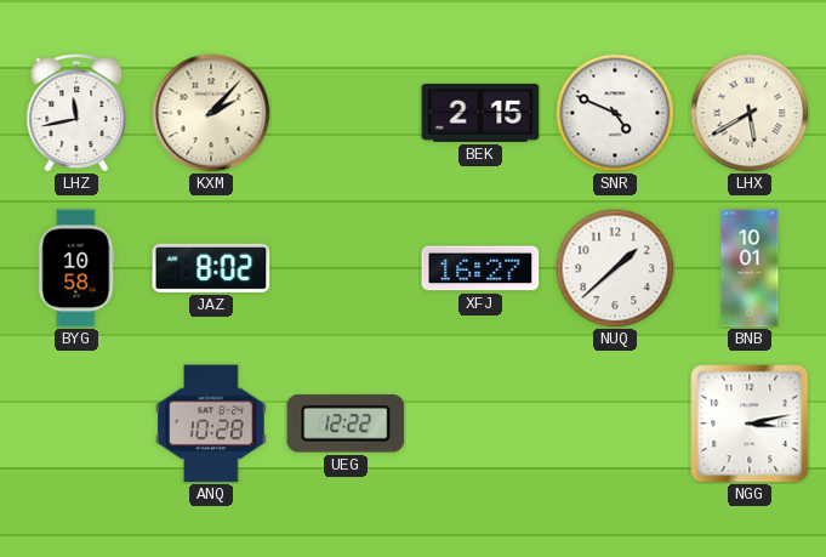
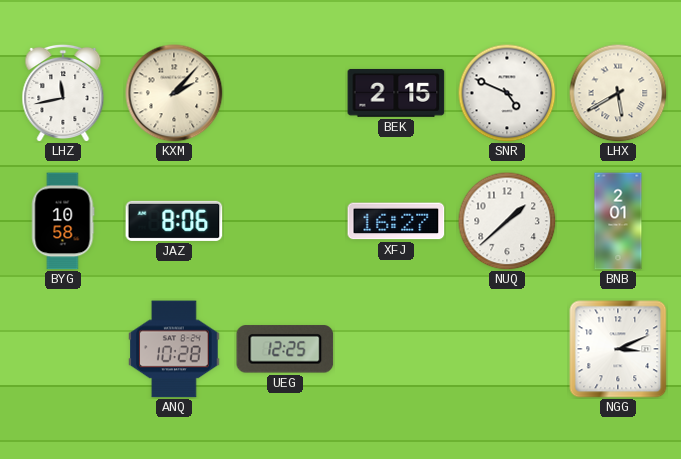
JAZ: 8:02 -> 8:06 (174, 221)
BNB: 10:01 -> 2:01 (618, 221)
UEG: 12:22 -> 12:25 (285, 349)
NGG: 3:13 -> 3:11 (618, 349)
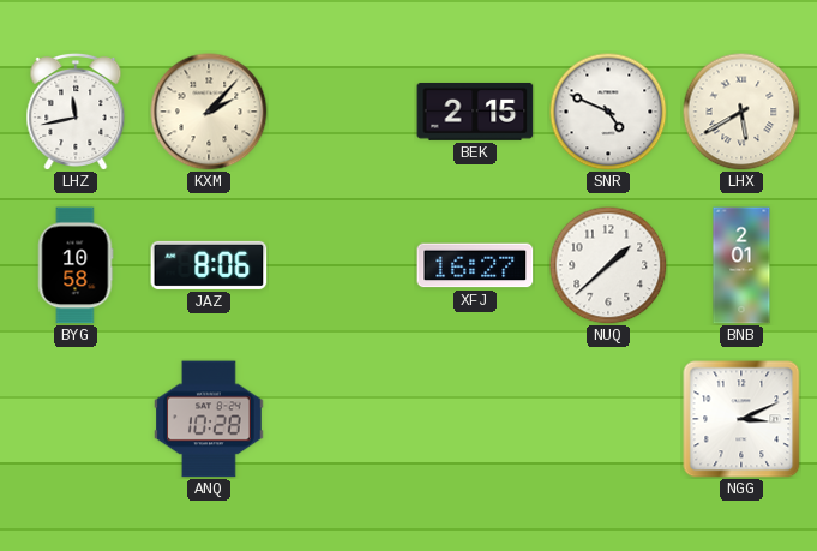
UEG: 12:25 -> none (285, 349)
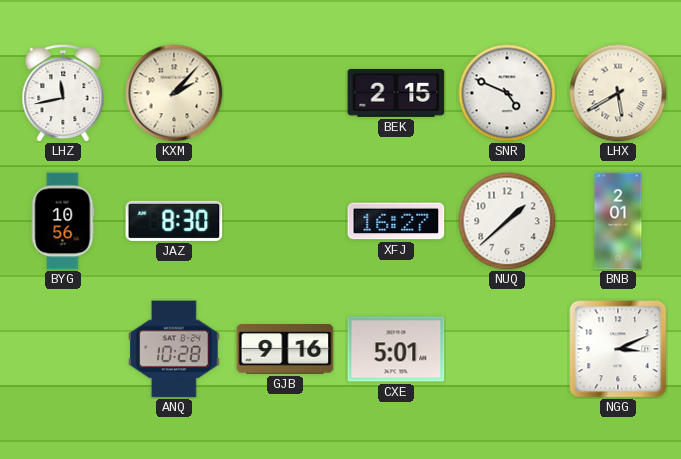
BYG: 10:58 -> 10:56 (63, 221)
JAZ: 8:06 -> 8:30 (174, 221)
GJB: none -> 9:16 (285, 349)
CXE: none -> 5:01 (396, 349)
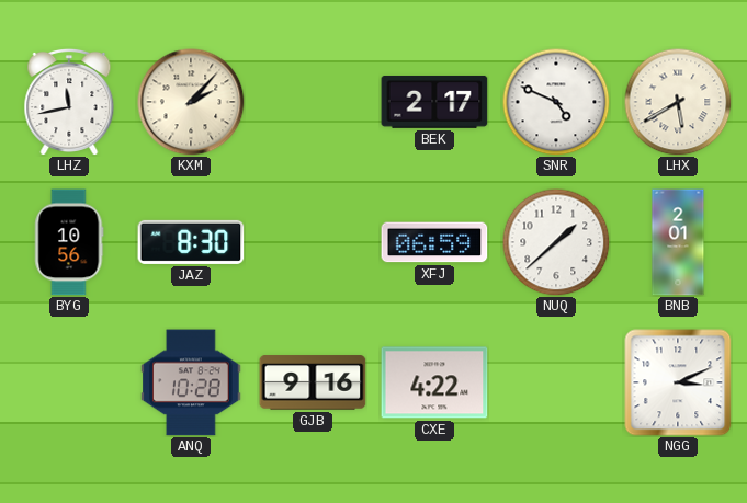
BEK: 2:15 -> 2:17 (434, 102)
XFJ: 16:27 -> 06:59 (434, 242)
CXE: 5:01 -> 4:22 (434, 382)
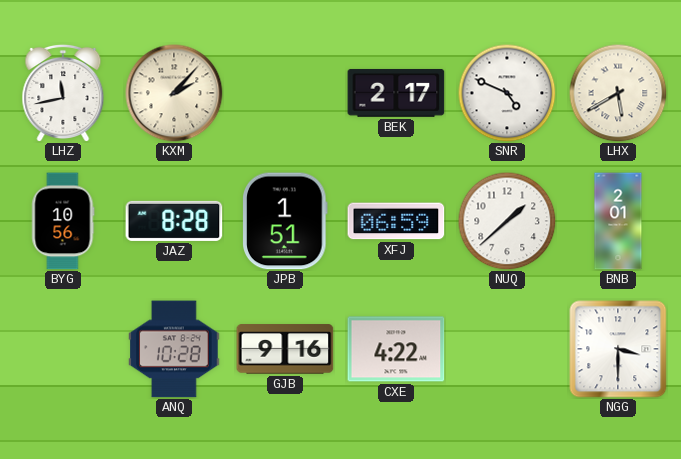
JAZ: 8:30 -> 8:28 (174, 221)
JPB: none -> 1:51 (285, 221)
NGG: 3:11 -> 3:30 (618, 349)
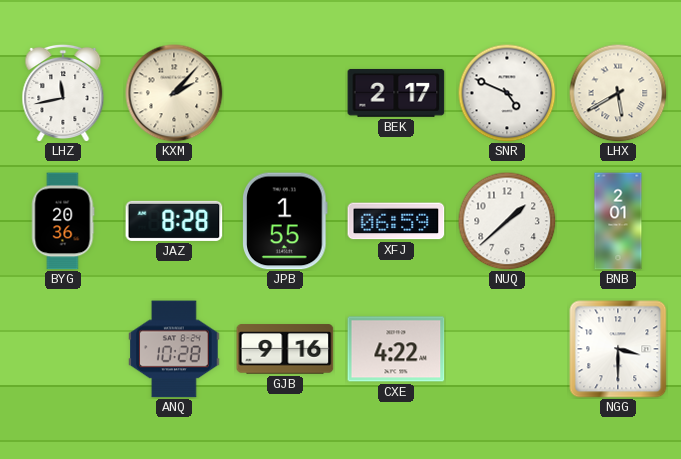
BYG: 10:56 -> 20:36 (63, 221)
JPB: 1:51 -> 1:55 (285, 221)
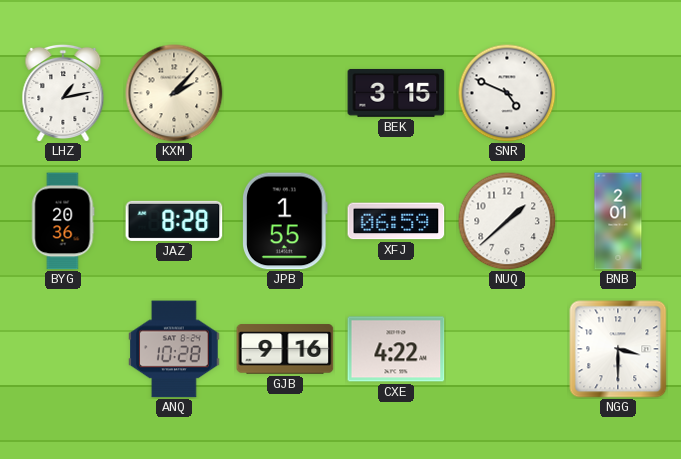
LHZ: 11:43 -> 1:13 (63, 93)
BEK: 2:17 -> 3:15 (396, 93)
LHX: 5:40 -> none (618, 93)
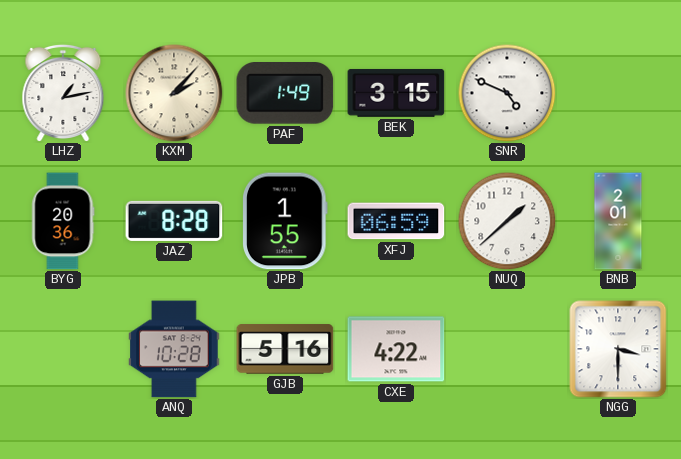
PAF: none -> 1:49 (285, 94)
GJB: 9:16 -> 5:16 (285, 349)
